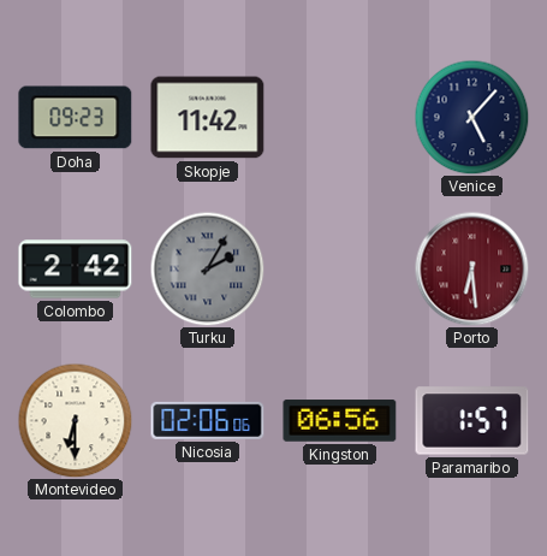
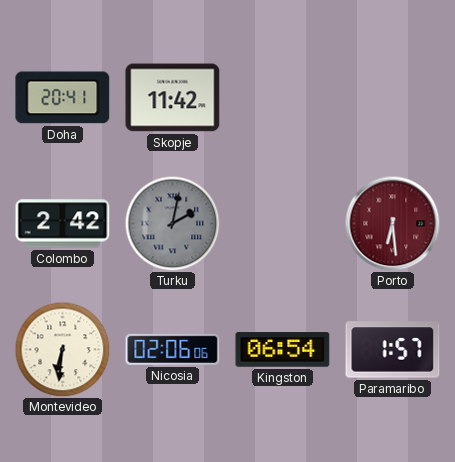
Doha: 09:23 -> 20:41 (63, 98)
Venice: 5:07 -> none (471, 117)
Turku: 2:05 -> 2:02 (172, 223)
Montevideo: 6:30 -> 6:31 (62, 349)
Kingston: 06:56 -> 06:54 (283, 350)
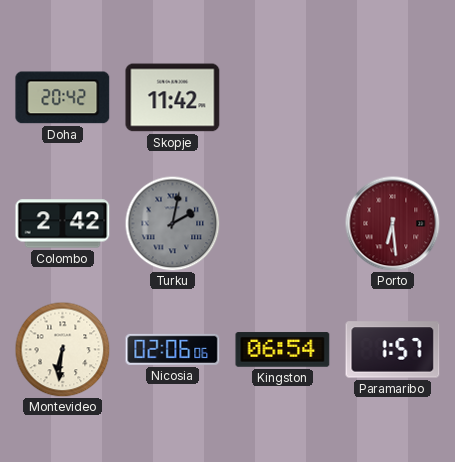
Doha: 20:41 -> 20:42 (63, 98)
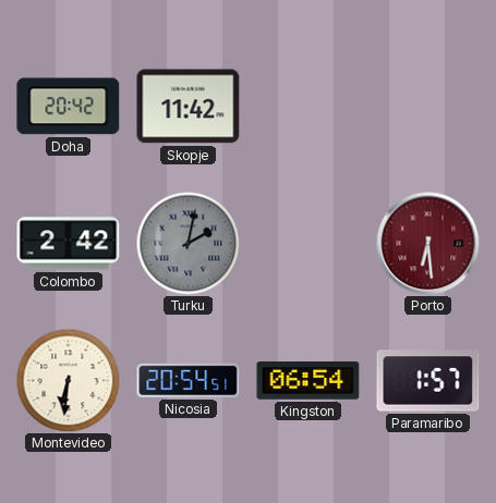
Nicosia: 02:06 -> 20:54 (189, 380)
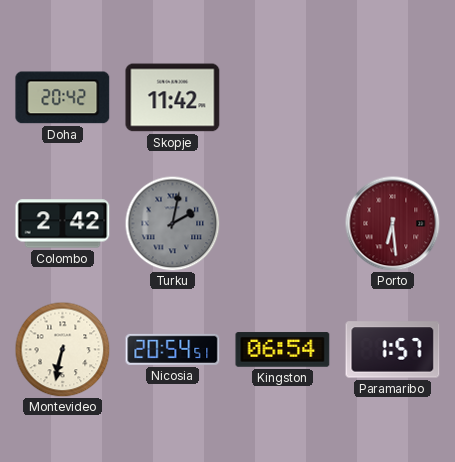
Montevideo: 6:31 -> 6:32 (62, 349)
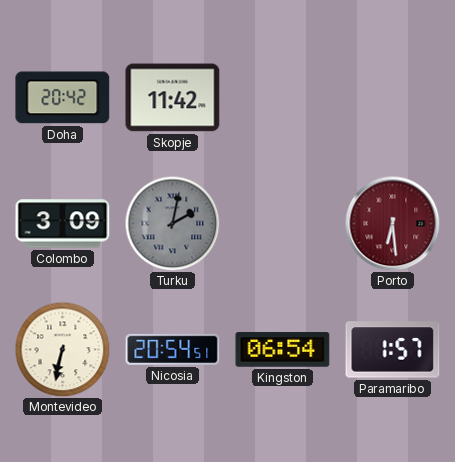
Colombo: 2:42 -> 3:09 (63, 224)
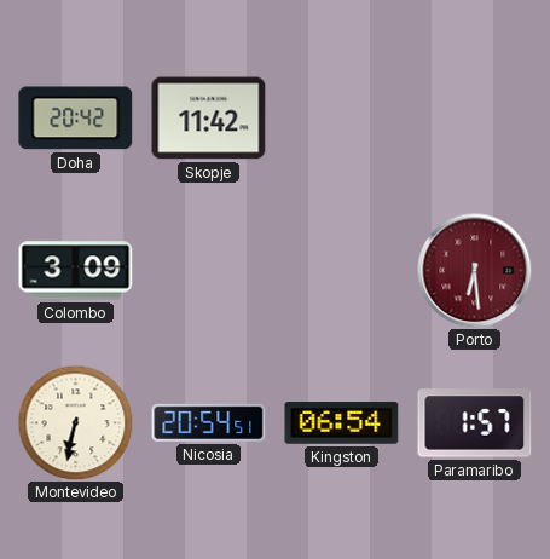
Turku: 2:02 -> none (172, 223)
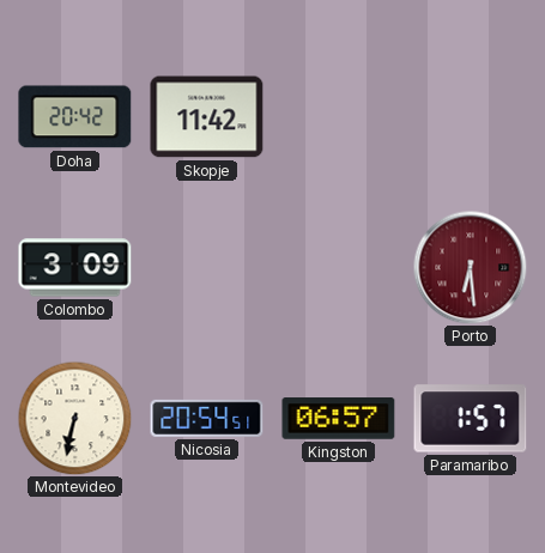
Kingston: 06:54 -> 06:57 (339, 419)
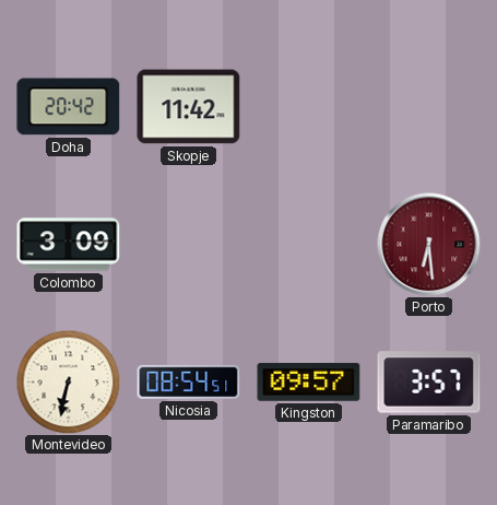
Nicosia: 20:54 -> 08:54 (189, 381)
Kingston: 06:57 -> 09:57 (309, 383)
Paramaribo: 1:57 -> 3:57 (429, 383)
